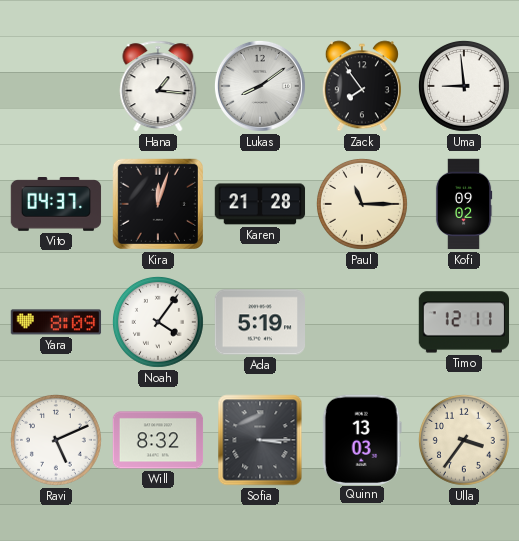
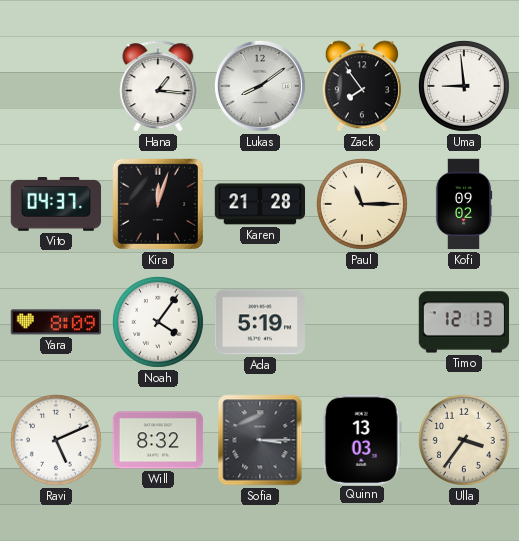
Timo: 12:11 -> 12:13 (464, 322)
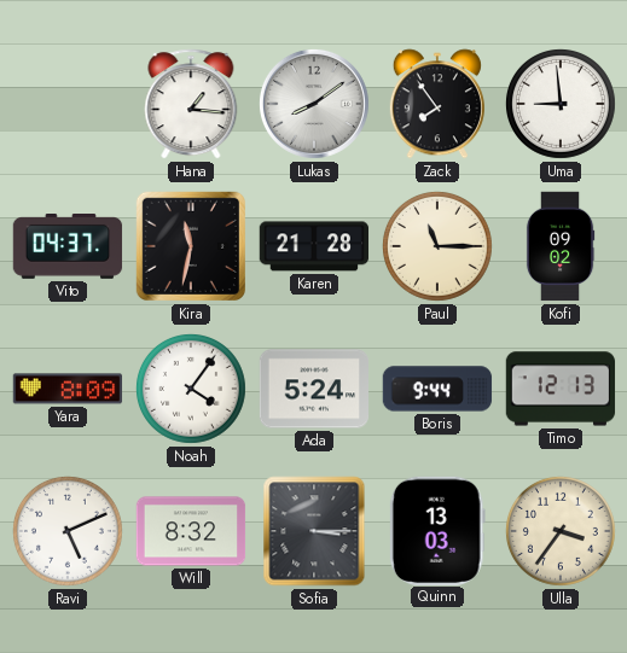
Kira: 12:03 -> 11:32 (191, 246)
Ada: 5:19 -> 5:24 (314, 389)
Boris: none -> 9:44 (437, 389)
